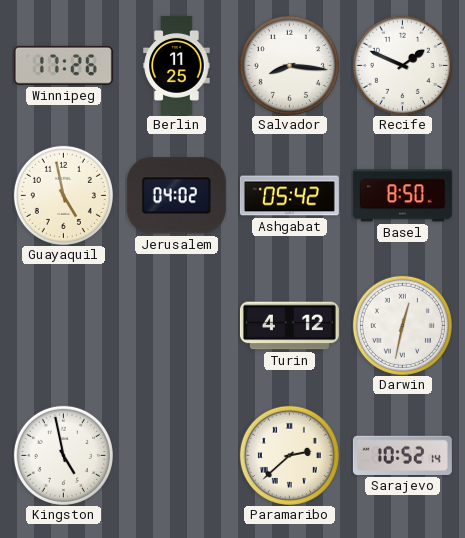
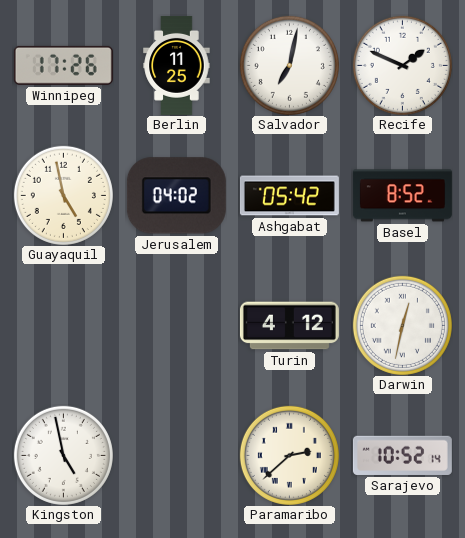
Salvador: 8:16 -> 7:02 (289, 65)
Basel: 8:50 -> 8:52 (402, 196)
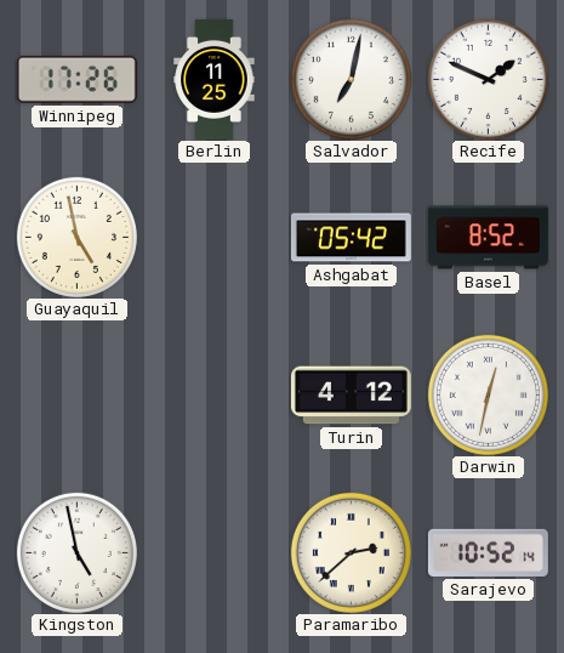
Jerusalem: 04:02 -> none (176, 196)
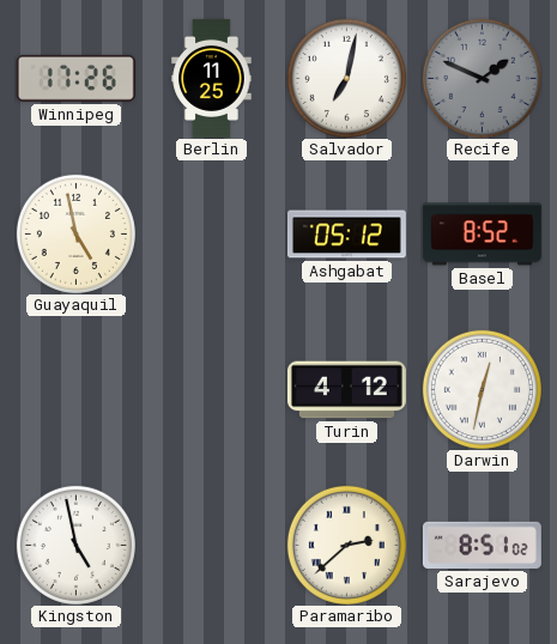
Recife dial: white -> grey (482, 78)
Ashgabat: 05:42 -> 05:12 (346, 235)
Sarajevo: 10:52 -> 8:51 (482, 545)
